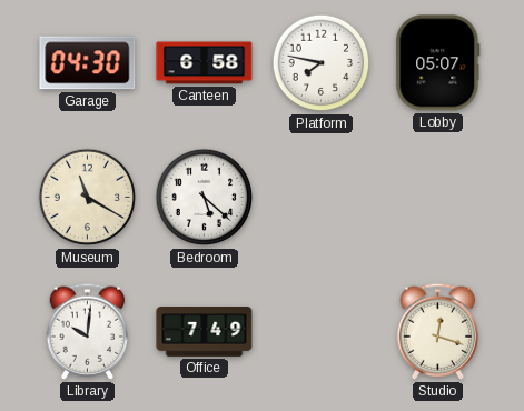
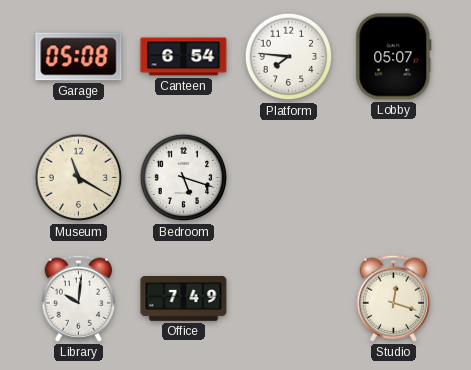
Garage: 04:30 -> 05:08 (79, 57)
Canteen: 6:58 -> 6:54 (184, 57)
Platform: 7:47 -> 7:46 (289, 57)
Bedroom: 5:22 -> 5:18 (184, 178)
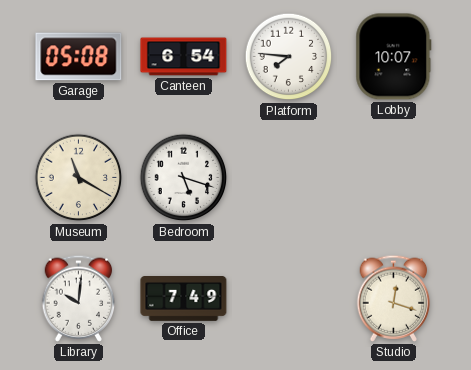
Lobby: 05:07 -> 10:07 (394, 57)
